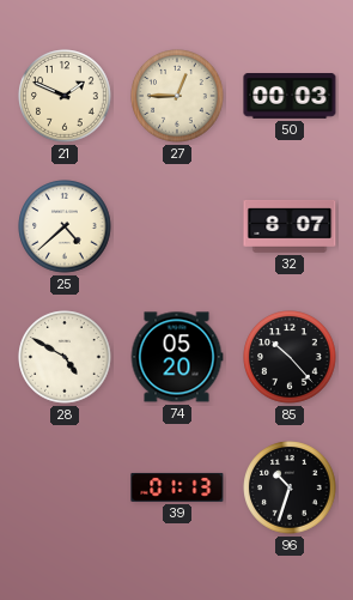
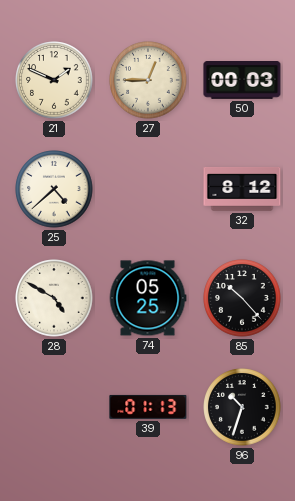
32: 8:07 -> 8:12 (242, 189)
74: 05:20 -> 05:25 (148, 298)
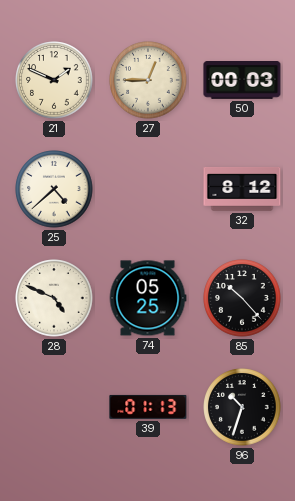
28: 4:50 -> 4:49 (54, 298)
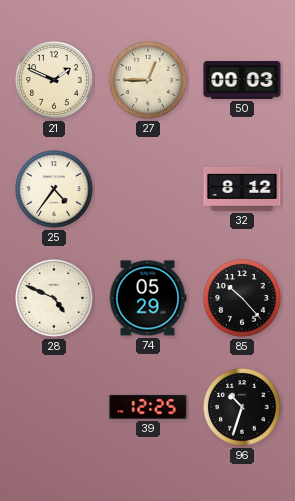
25: 4:38 -> 4:36 (54, 189)
74: 05:25 -> 05:29 (148, 298)
39: 01:13 -> 12:25 (148, 407)
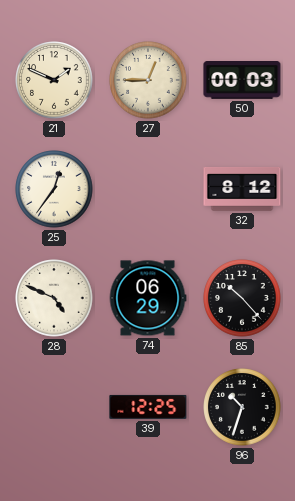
25: 4:36 -> 12:36 (54, 189)
74: 05:29 -> 06:29 (148, 298)
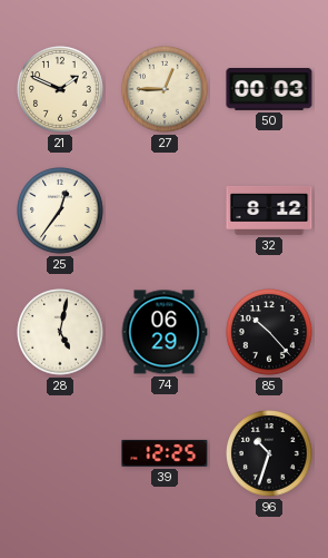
28: 4:49 -> 5:02 (60, 332)
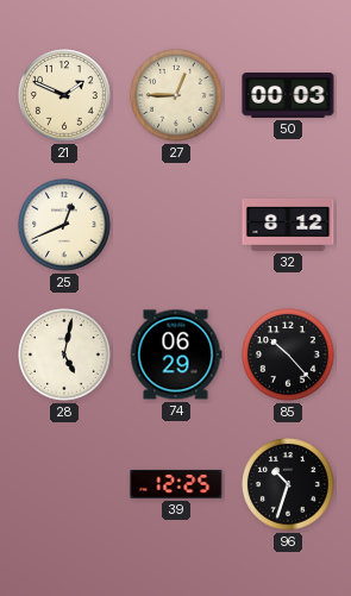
25: 12:36 -> 12:41 (64, 225)
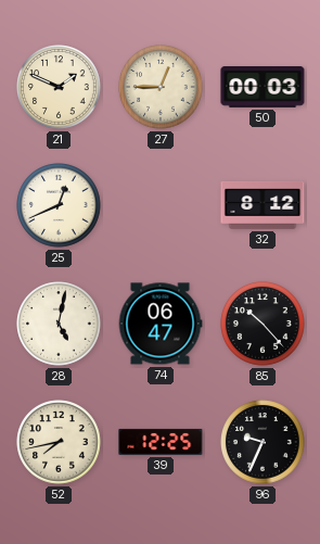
74: 06:29 -> 06:47 (161, 324)
52: none -> 7:43 (59, 442)
96: 10:33 -> 9:34 (263, 442)
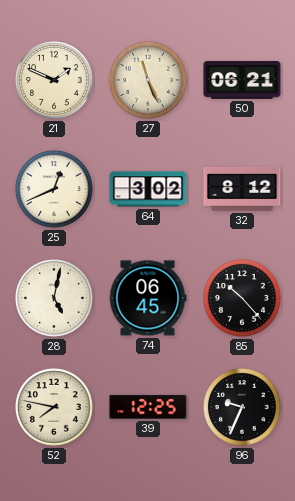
27: 12:45 -> 11:26 (148, 80)
50: 00:03 -> 06:21 (242, 81)
64: none -> 3:02 (148, 189)
74: 06:47 -> 06:45 (148, 298)
52: 7:43 -> 7:47 (54, 407)
